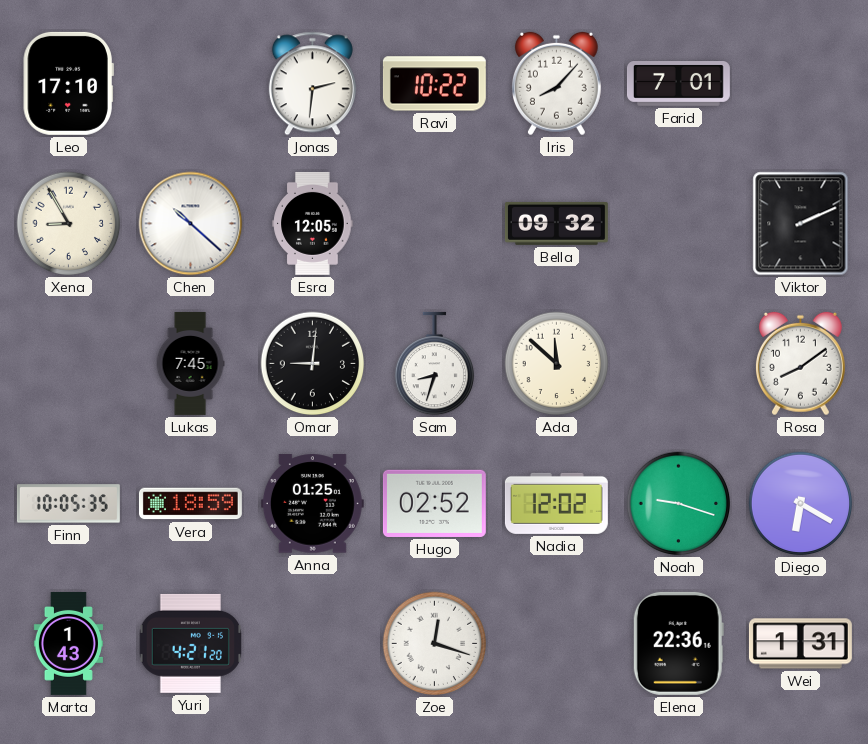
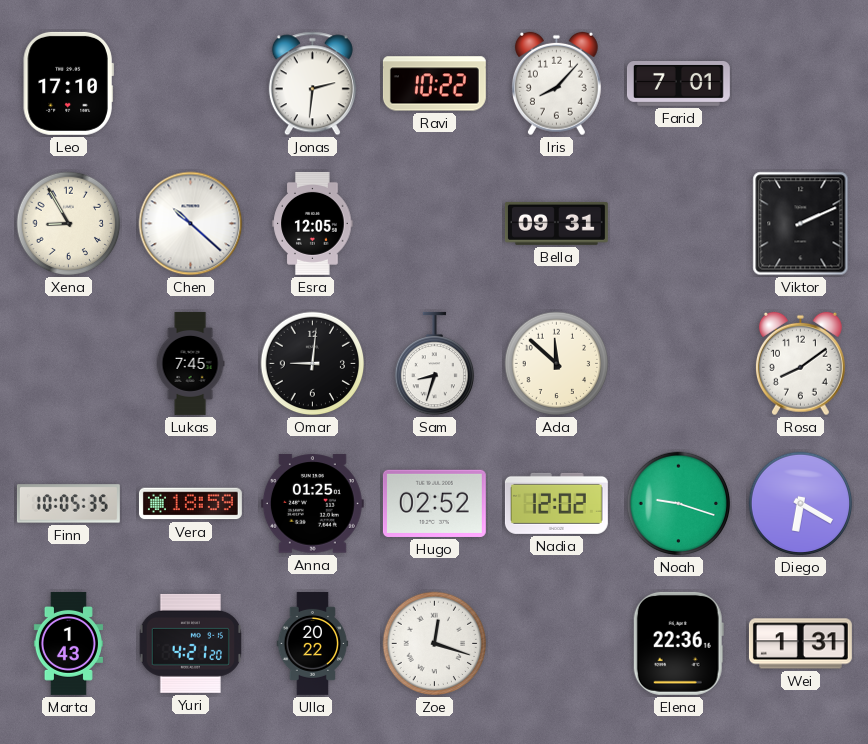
Bella: 09:32 -> 09:31 (556, 223)
Ulla: none -> 20:22 (313, 643)
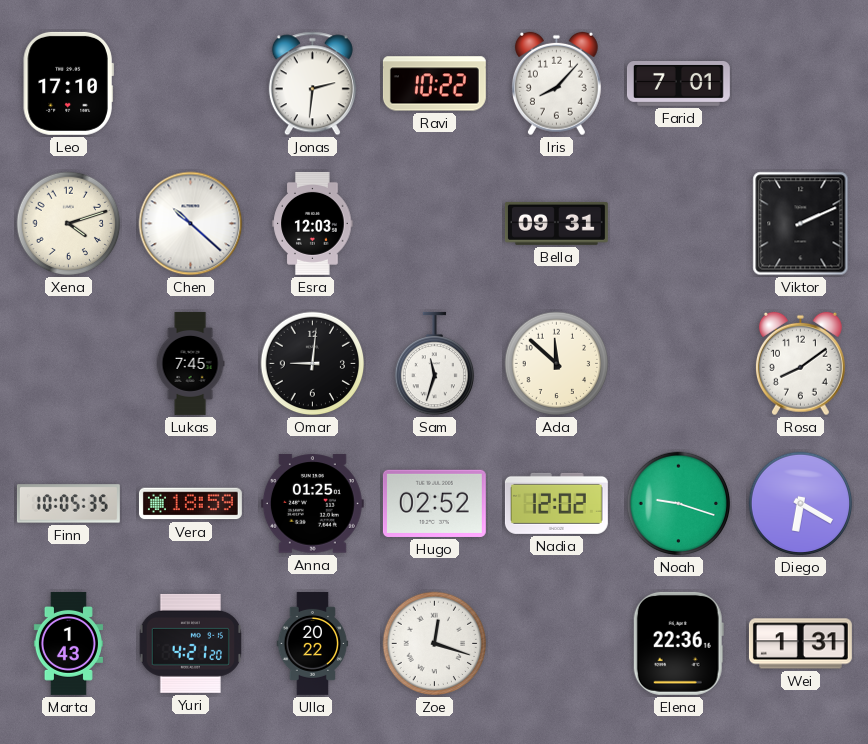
Xena: 8:55 -> 4:12 (69, 224)
Esra: 12:05 -> 12:03 (313, 223)
Sam: 8:33 -> 11:33 (434, 364)
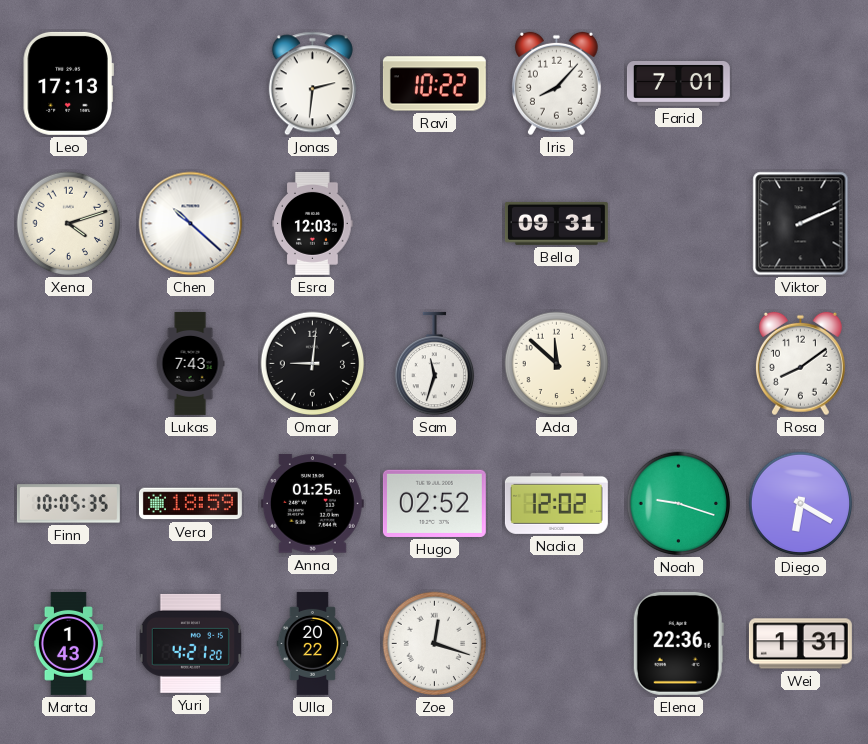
Leo: 17:10 -> 17:13 (68, 83)
Lukas: 7:45 -> 7:43 (190, 363)
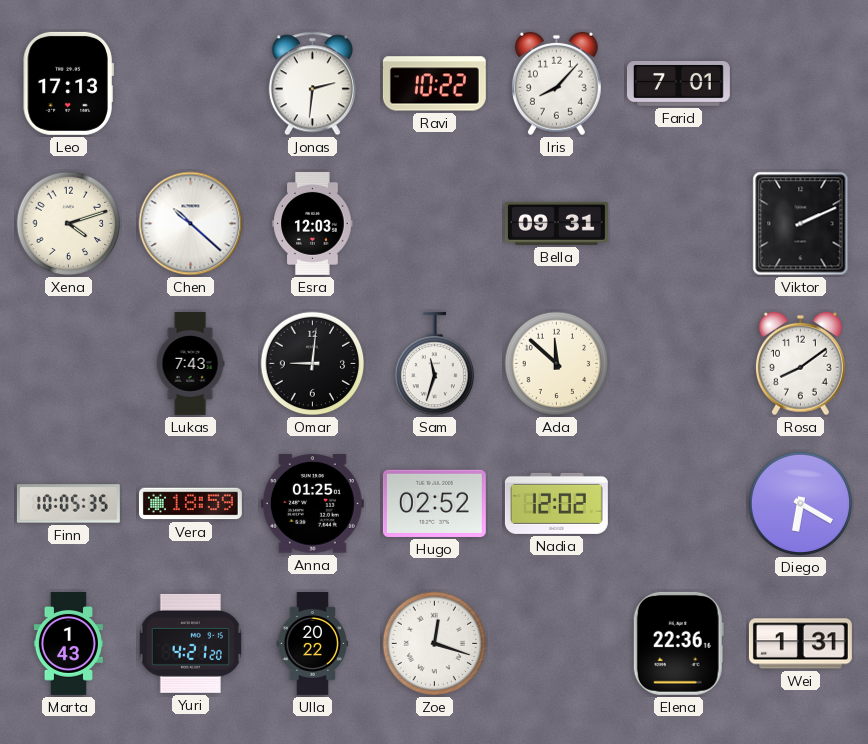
Noah: 9:18 -> none (679, 504)
